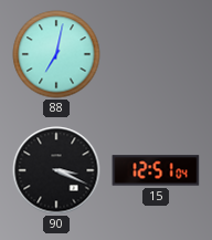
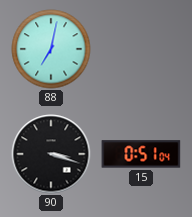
90: 3:19 -> 3:18 (51, 154)
15: 12:51 -> 0:51 (141, 154)
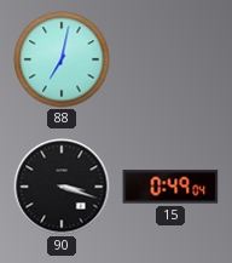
15: 0:51 -> 0:49 (170, 187)
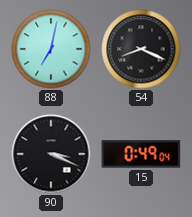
54: none -> 8:19 (141, 49)
90: 3:18 -> 3:19 (51, 154)
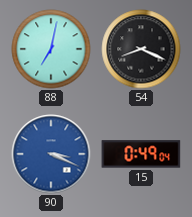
90 dial: black -> blue (51, 154)
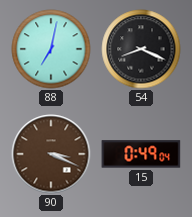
90 dial: blue -> brown (51, 154)
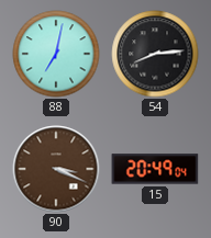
54: 8:19 -> 8:14 (155, 54)
15: 0:49 -> 20:49 (155, 169)
